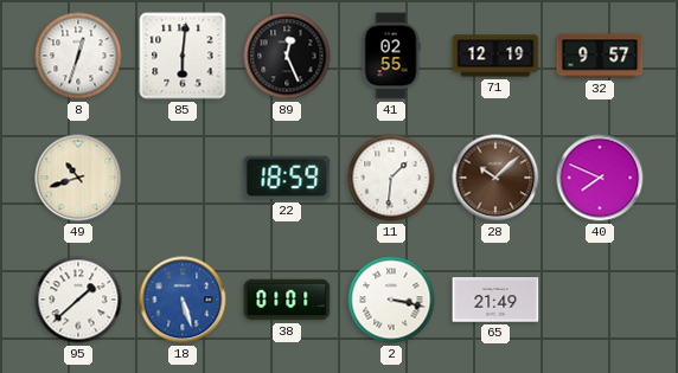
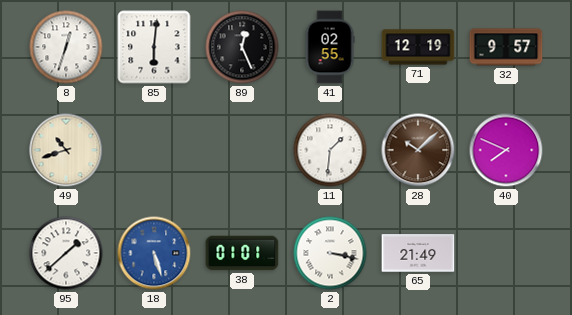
22: 18:59 -> none (287, 178)
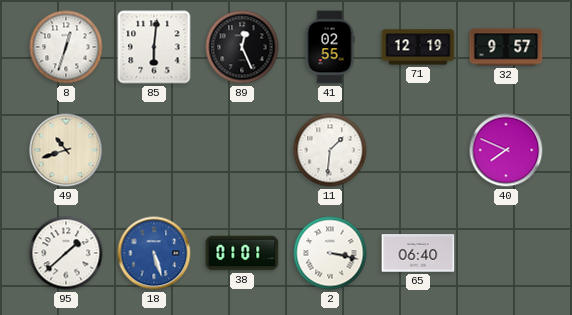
28: 10:08 -> none (418, 150)
65: 21:49 -> 06:40 (418, 253)
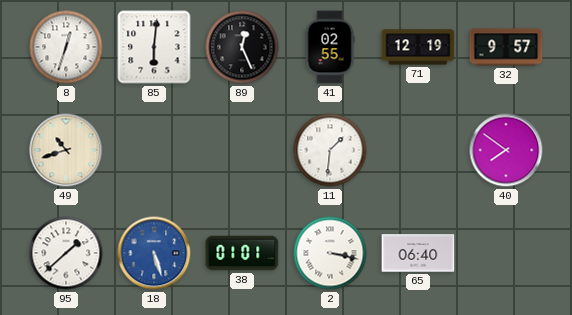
40: 7:49 -> 7:51 (506, 150)
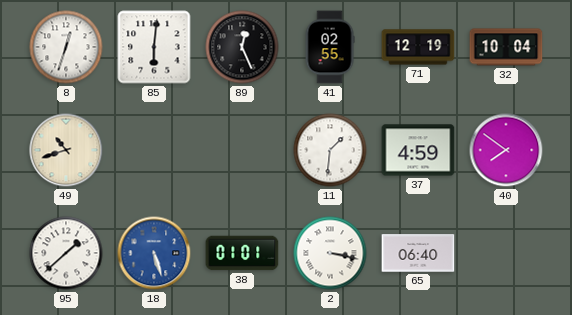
32: 9:57 -> 10:04 (506, 47)
37: none -> 4:59 (418, 150)
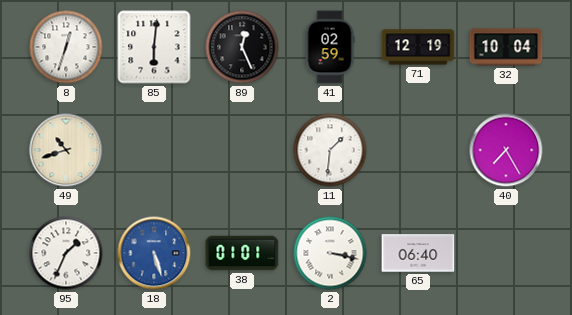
41: 02:55 -> 02:59 (330, 47)
37: 4:59 -> none (418, 150)
40: 7:51 -> 7:25 (506, 150)
95: 1:38 -> 1:34 (66, 253)
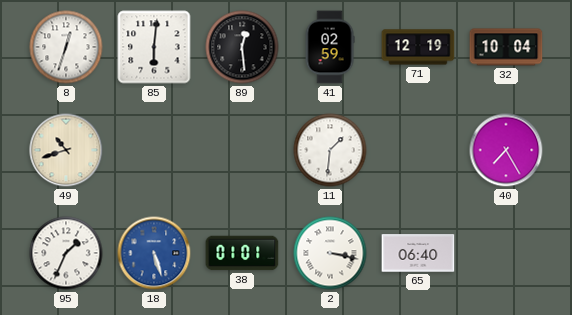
89: 12:26 -> 12:29 (242, 47)
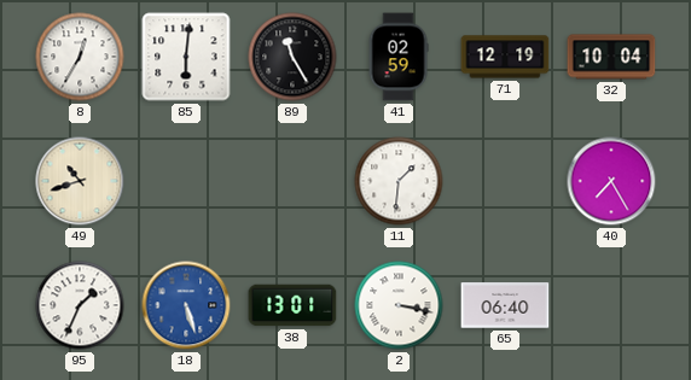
8: 12:33 -> 12:35 (80, 57)
89: 12:29 -> 11:25 (292, 57)
38: 01:01 -> 13:01 (292, 305)
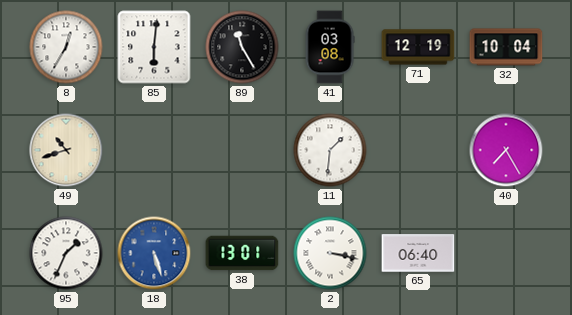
41: 02:59 -> 03:08 (330, 47)
